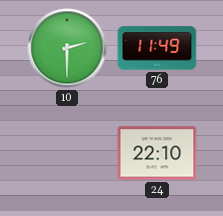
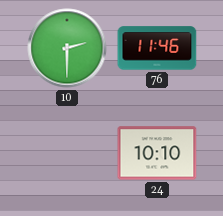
76: 11:49 -> 11:46 (157, 48)
24: 22:10 -> 10:10 (157, 153)
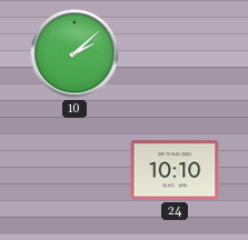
10: 2:30 -> 2:08 (75, 53)
76: 11:46 -> none (157, 48)
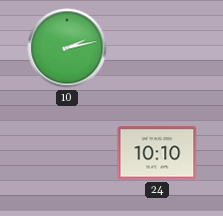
10: 2:08 -> 2:13 (67, 48)
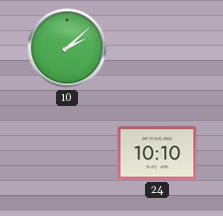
10: 2:13 -> 2:08 (67, 48)
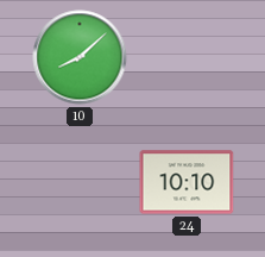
10: 2:08 -> 8:08 (80, 57)
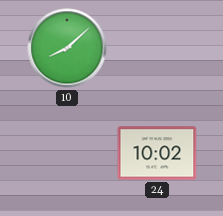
24: 10:10 -> 10:02 (157, 153)
